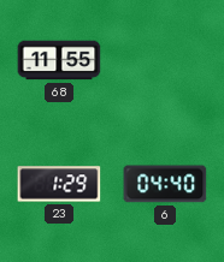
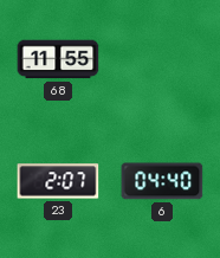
23: 1:29 -> 2:07 (58, 181)
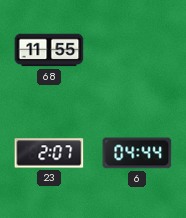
6: 04:40 -> 04:44 (137, 153)
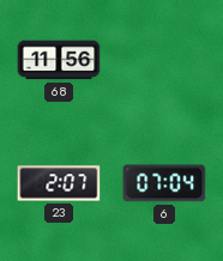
68: 11:55 -> 11:56 (59, 60)
6: 04:44 -> 07:04 (164, 183)
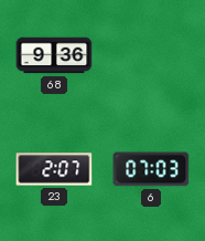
68: 11:56 -> 9:36 (54, 55)
6: 07:04 -> 07:03 (151, 169)
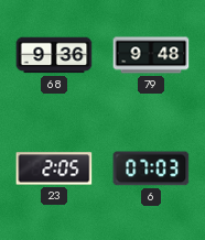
79: none -> 9:48 (151, 55)
23: 2:07 -> 2:05 (54, 168)
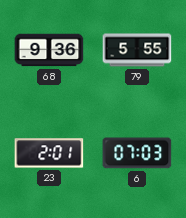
79: 9:48 -> 5:55 (137, 50)
23: 2:05 -> 2:01 (49, 153)
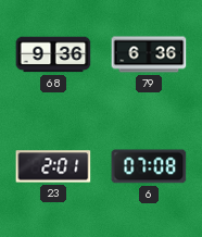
79: 5:55 -> 6:36 (149, 54)
6: 07:03 -> 07:08 (149, 166)
